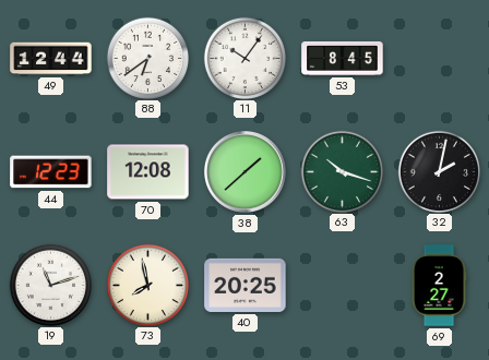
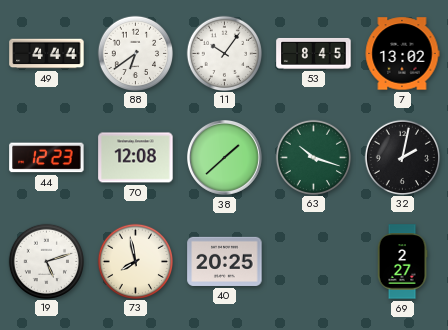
49: 12:44 -> 4:44 (47, 54)
7: none -> 13:02 (402, 54)
19: 11:12 -> 5:12 (46, 261)
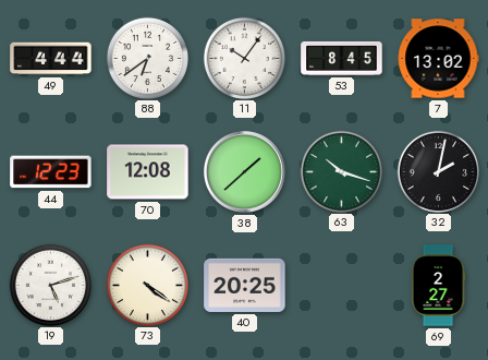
73: 7:58 -> 4:21 (147, 285)
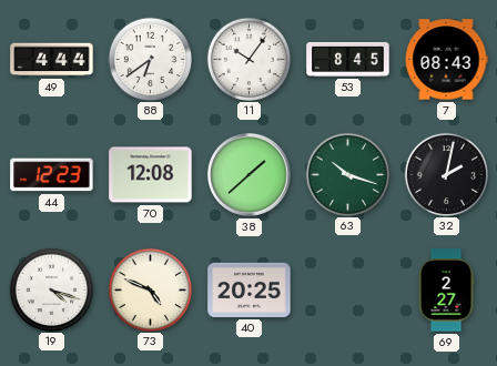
7: 13:02 -> 08:43 (446, 60)
19: 5:12 -> 4:18 (51, 289)
73: 4:21 -> 4:49 (150, 289)
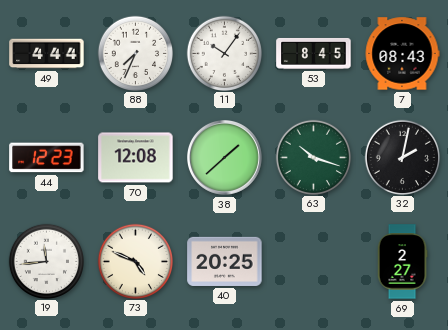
88: 6:39 -> 7:34 (135, 53)
19: 4:18 -> 11:44 (46, 261)
